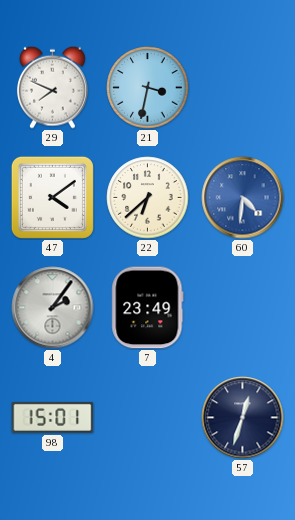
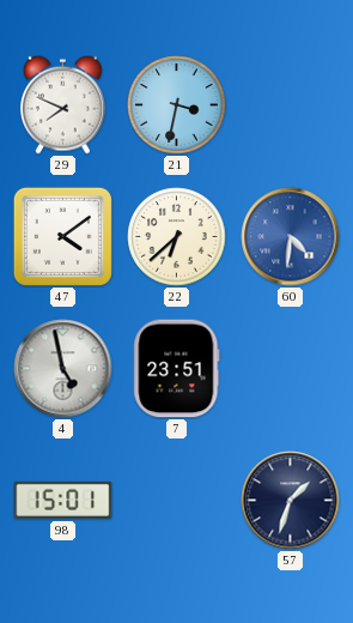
4: 2:06 -> 4:58 (63, 369)
7: 23:49 -> 23:51 (177, 369)
57: 12:33 -> 1:33 (291, 501)
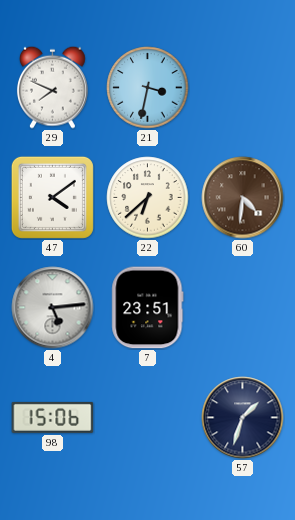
60 dial: blue -> brown (243, 198)
4: 4:58 -> 5:14 (53, 308)
98: 15:01 -> 15:06 (53, 417)
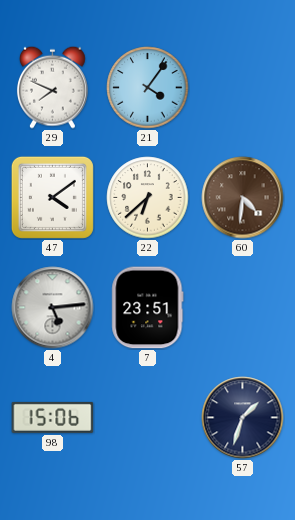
21: 3:32 -> 4:06 (148, 88)
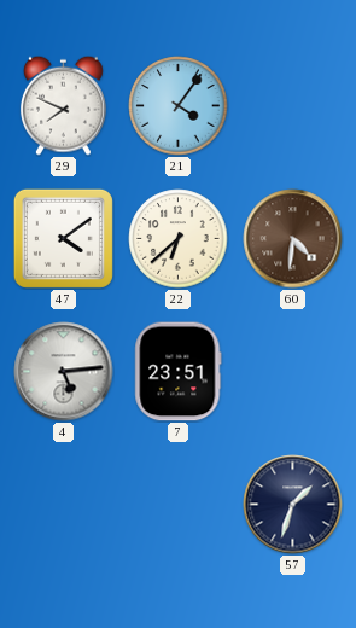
98: 15:06 -> none (53, 417)
